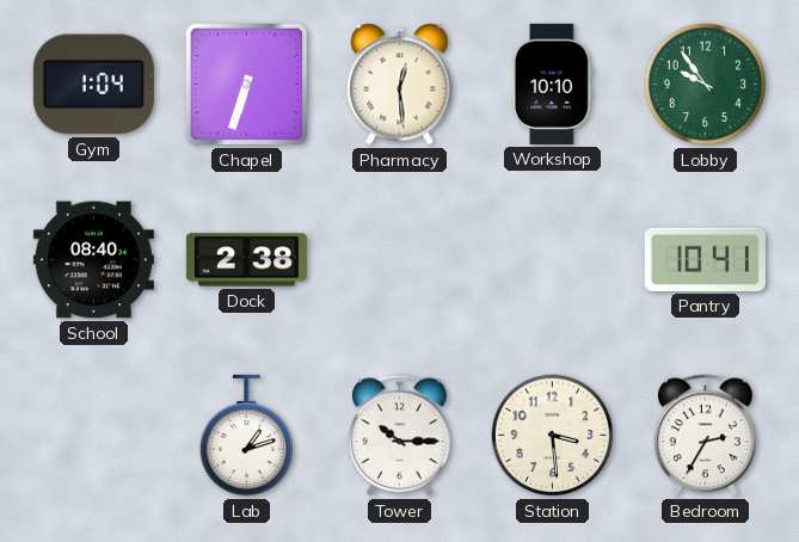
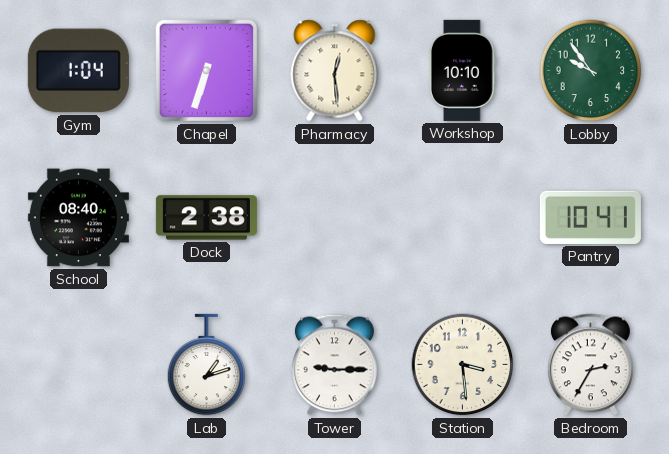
Tower: 10:15 -> 9:15 (334, 365)
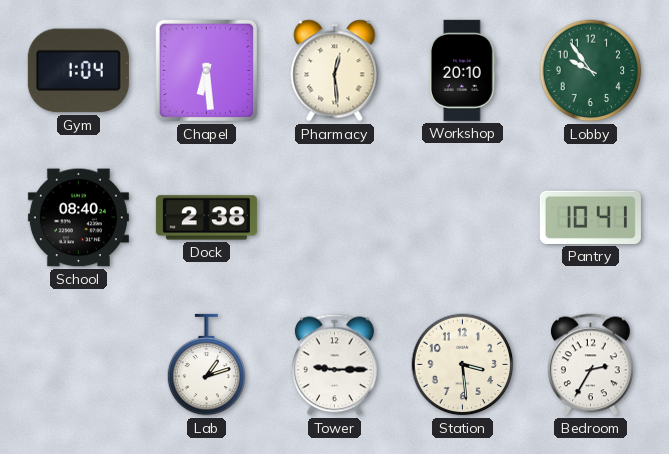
Chapel: 6:33 -> 6:29 (207, 71)
Workshop: 10:10 -> 20:10 (462, 70)
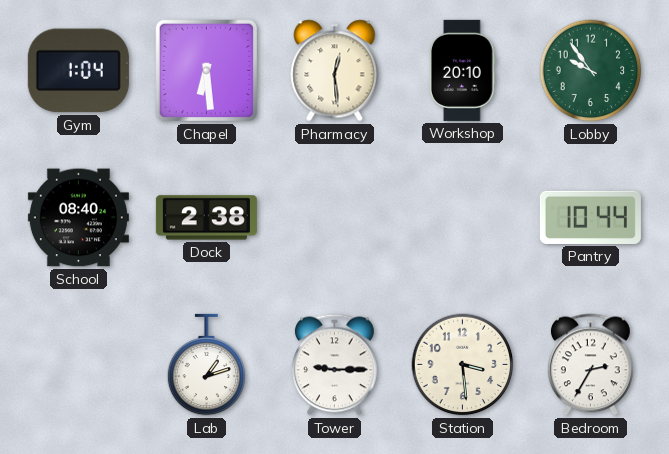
Pantry: 10:41 -> 10:44 (590, 217)
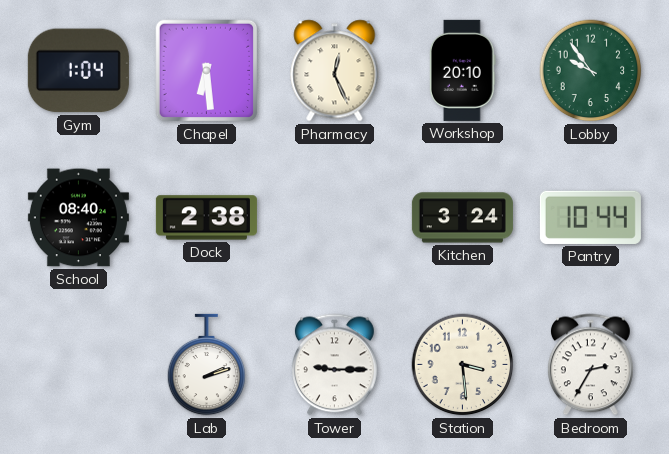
Pharmacy: 12:29 -> 12:26 (335, 71)
Kitchen: none -> 3:24 (462, 218)
Lab: 1:12 -> 2:12 (207, 365)
